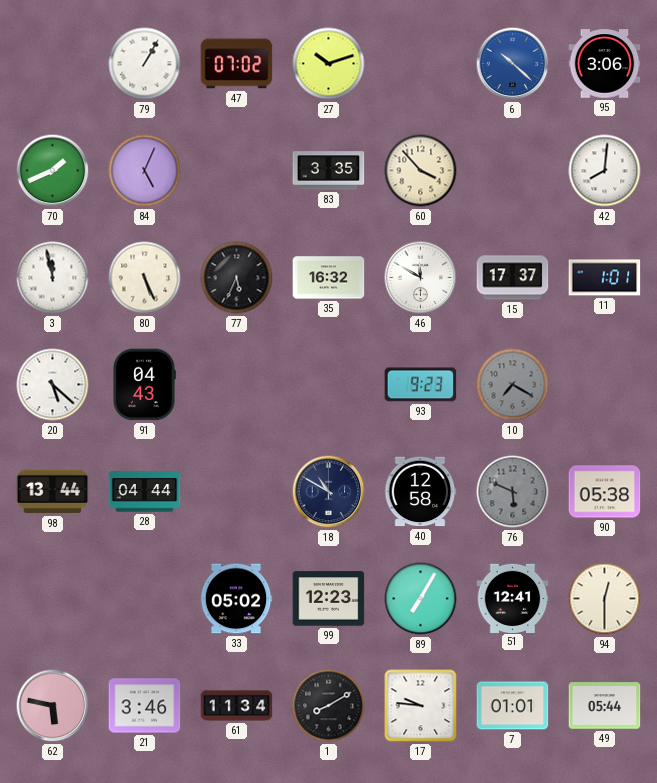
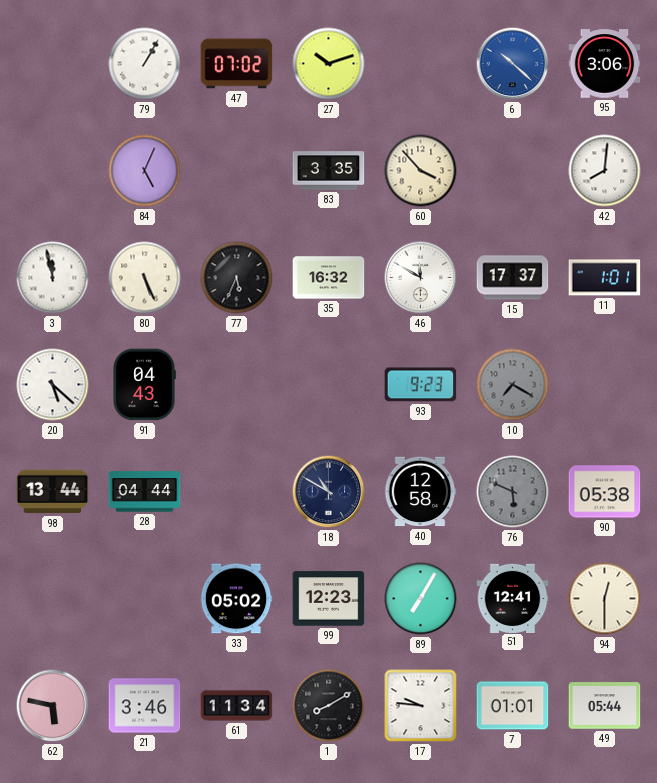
70: 1:41 -> none (53, 171)
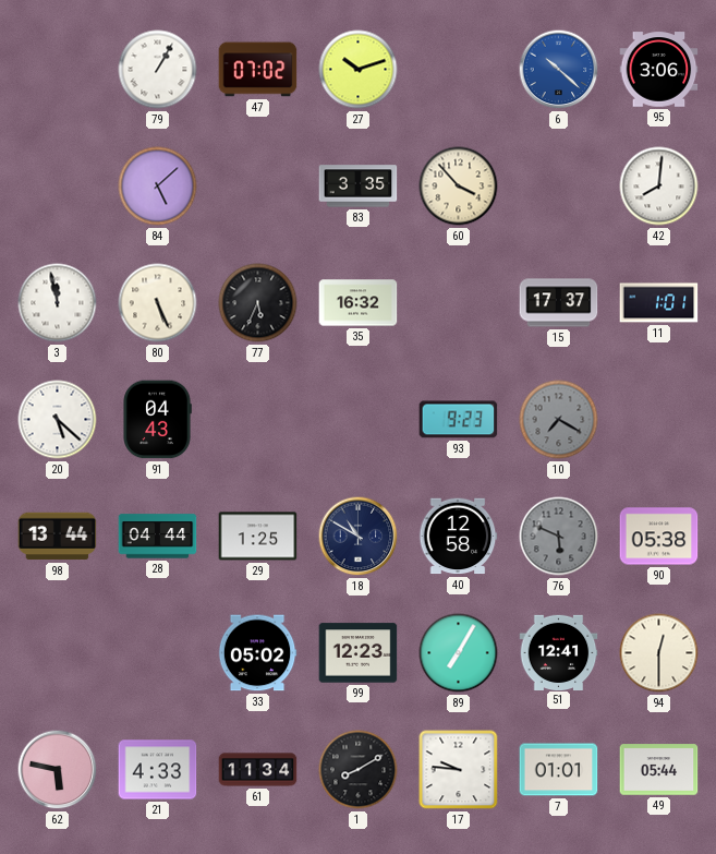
84: 5:04 -> 5:08 (158, 187)
46: 11:50 -> none (421, 278)
29: none -> 1:25 (258, 537)
21: 3:46 -> 4:33 (158, 770)
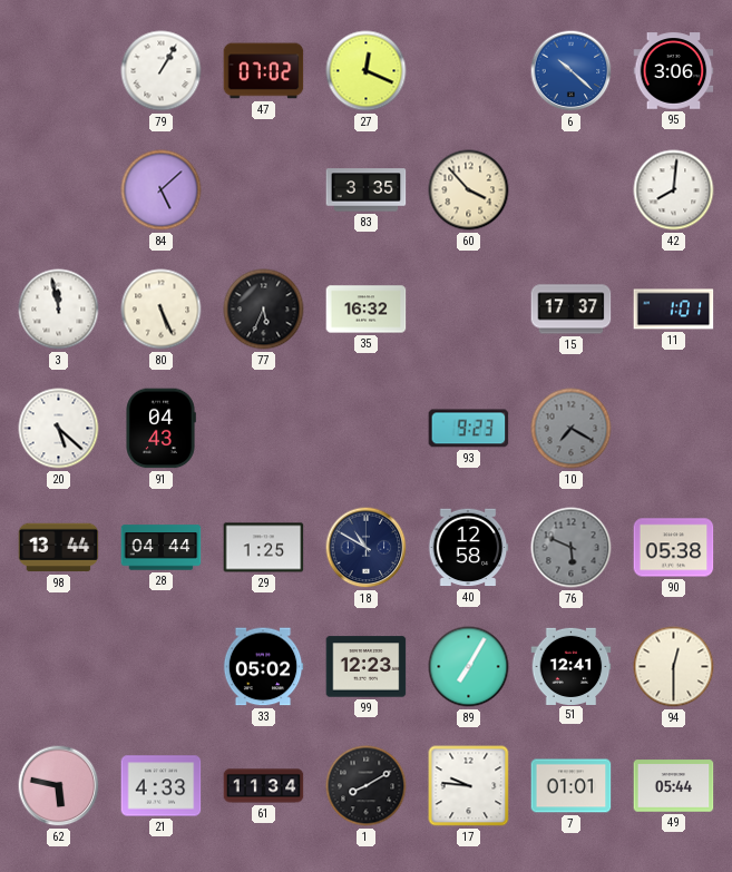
27: 10:12 -> 12:19 (367, 71)
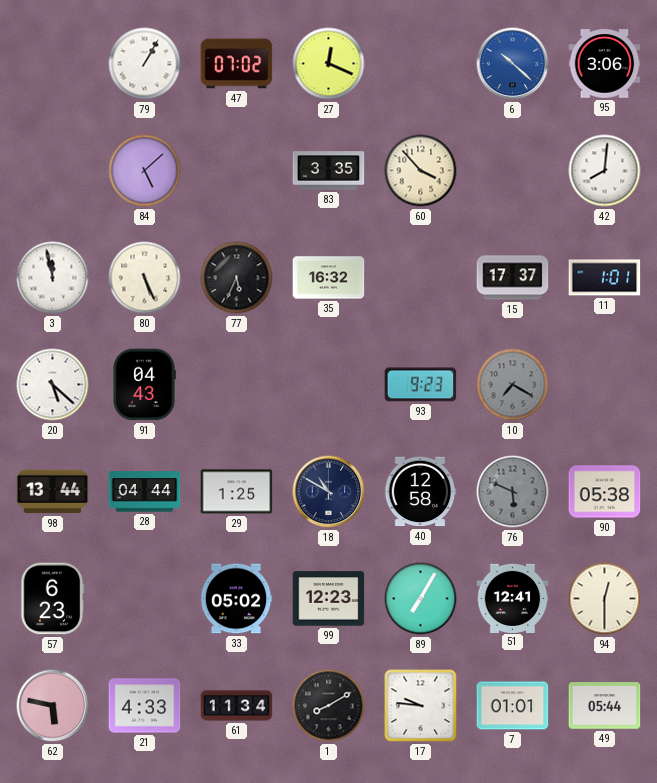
57: none -> 6:23 (53, 599)
